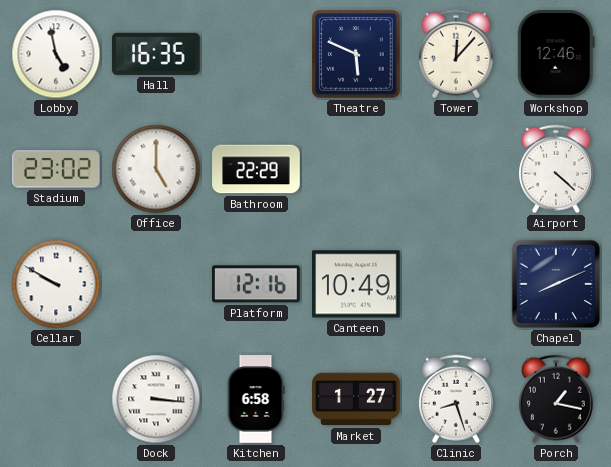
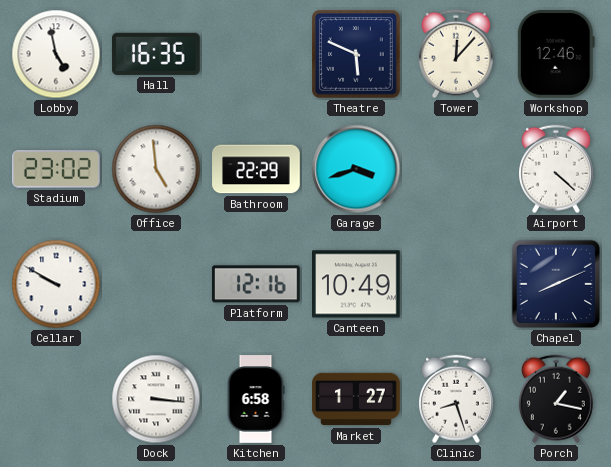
Office: 5:00 -> 4:59 (156, 169)
Garage: none -> 3:42 (356, 169)
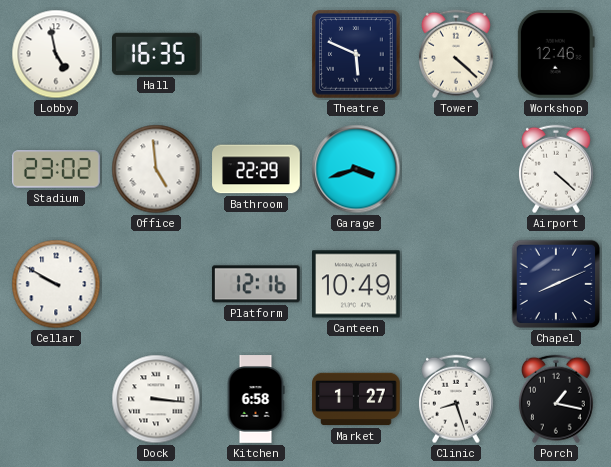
Tower: 12:07 -> 4:22 (456, 54)
